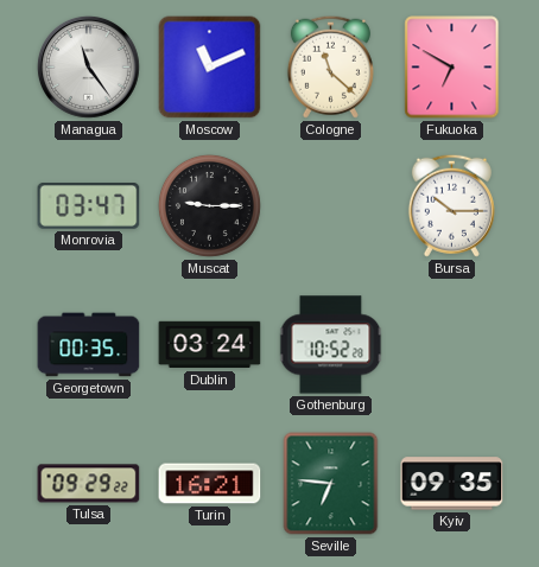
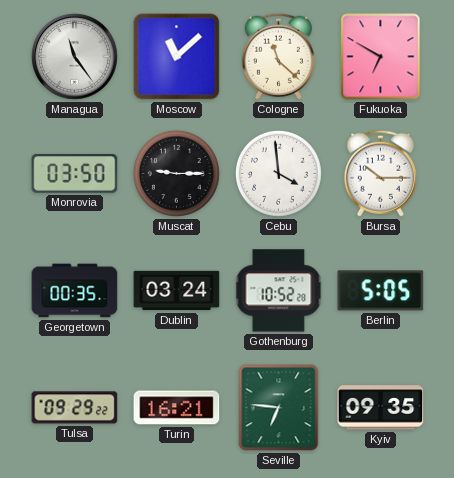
Moscow: 11:11 -> 11:08 (177, 57)
Monrovia: 03:47 -> 03:50 (75, 174)
Cebu: none -> 3:59 (278, 173)
Berlin: none -> 5:05 (381, 291)
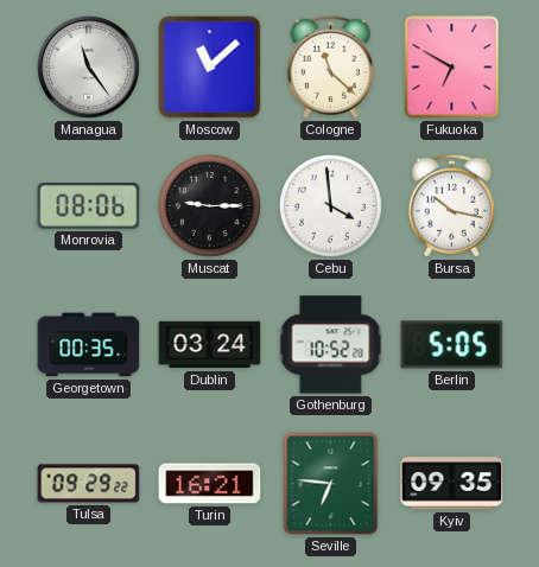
Monrovia: 03:50 -> 08:06 (89, 206)
Bursa: 10:15 -> 10:17 (451, 205)
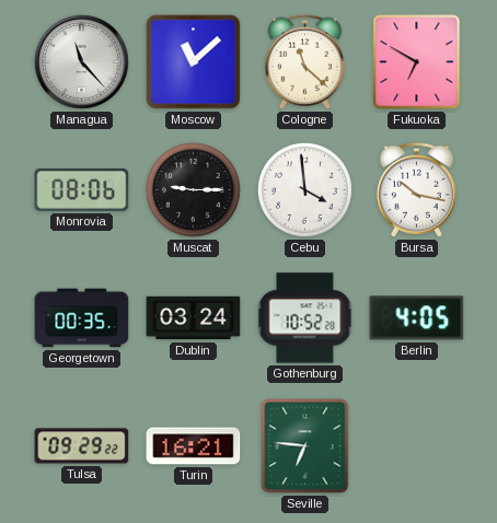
Managua: 11:24 -> 11:23 (81, 61)
Berlin: 5:05 -> 4:05 (417, 318)
Kyiv: 09:35 -> none (452, 484)
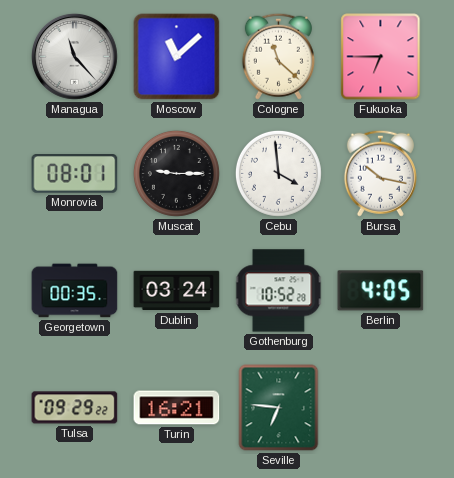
Fukuoka: 6:50 -> 6:45 (381, 57)
Monrovia: 08:06 -> 08:01 (75, 174)
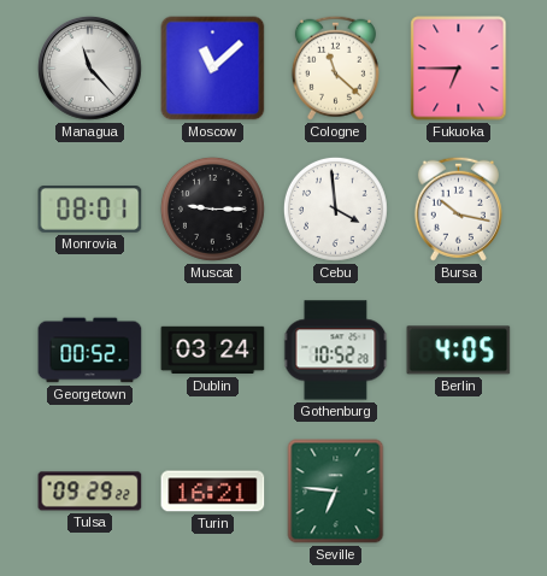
Georgetown: 00:35 -> 00:52 (90, 351)
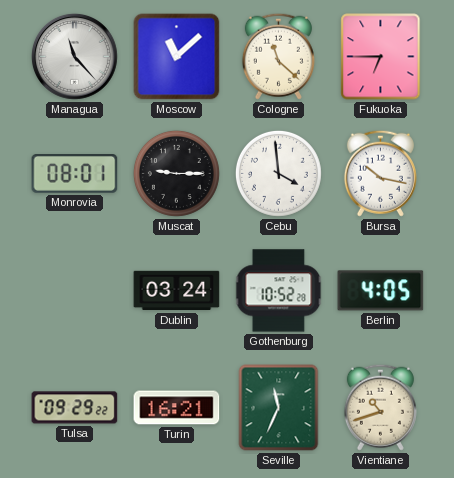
Georgetown: 00:52 -> none (90, 351)
Seville: 6:46 -> 11:34 (279, 408)
Vientiane: none -> 10:42 (380, 407)
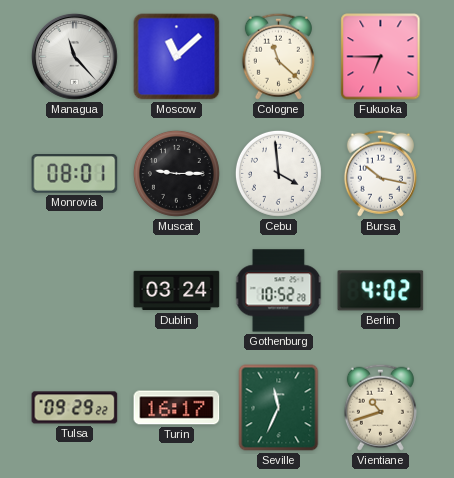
Berlin: 4:05 -> 4:02 (381, 291)
Turin: 16:21 -> 16:17 (177, 408)
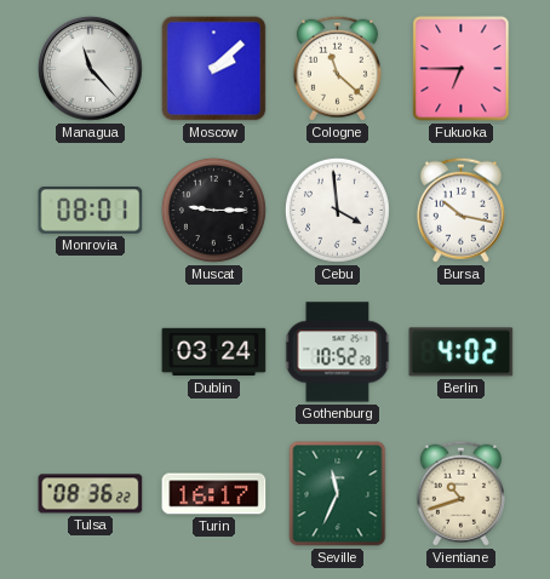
Moscow: 11:08 -> 2:08 (214, 69)
Tulsa: 09:29 -> 08:36 (91, 494)
